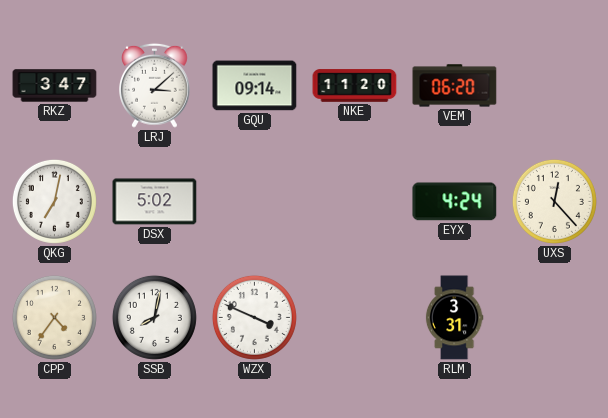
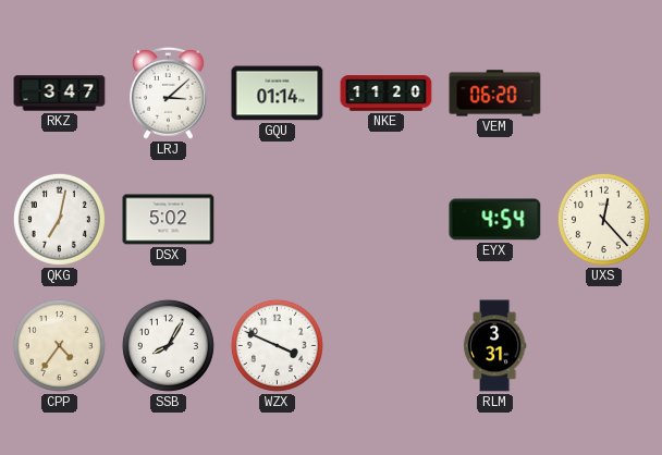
GQU: 09:14 -> 01:14 (278, 94)
EYX: 4:24 -> 4:54 (495, 220)
SSB: 8:02 -> 8:05 (168, 345)
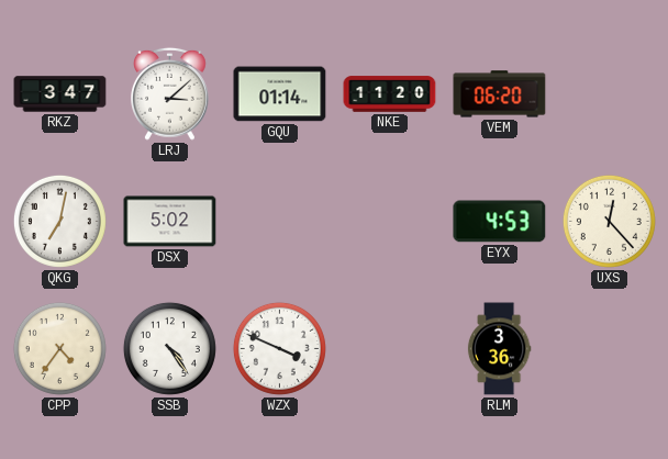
EYX: 4:54 -> 4:53 (500, 222)
SSB: 8:05 -> 4:24 (169, 348)
RLM: 3:31 -> 3:36 (499, 349)
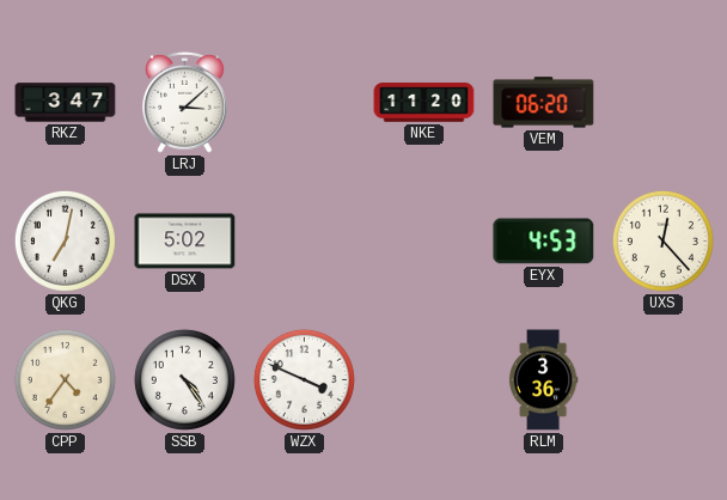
GQU: 01:14 -> none (280, 94)
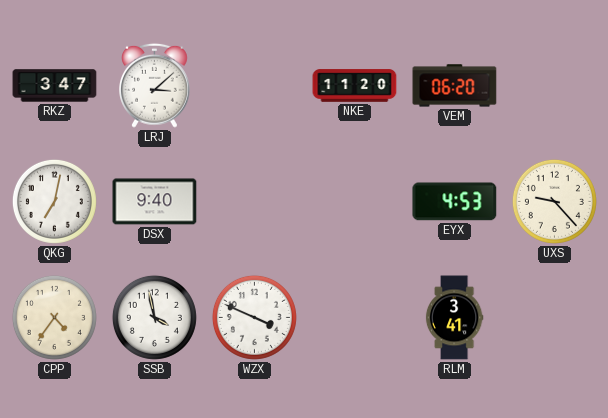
DSX: 5:02 -> 9:40 (155, 202)
UXS: 12:23 -> 9:23 (554, 201)
SSB: 4:24 -> 3:58 (154, 317)
RLM: 3:36 -> 3:41 (454, 318)
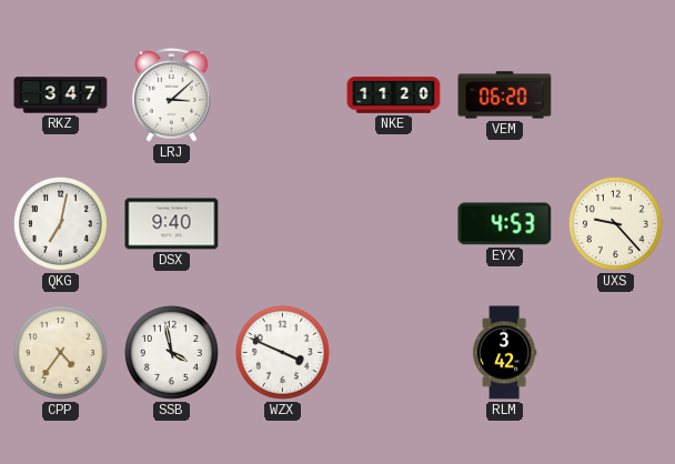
RLM: 3:41 -> 3:42 (504, 353)
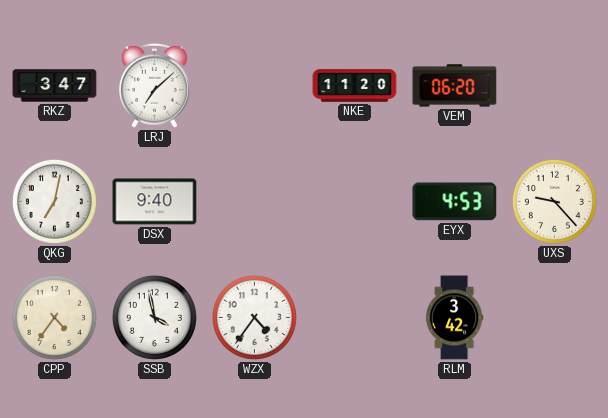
LRJ: 3:08 -> 7:08 (155, 85)
WZX: 3:49 -> 4:36 (254, 317)
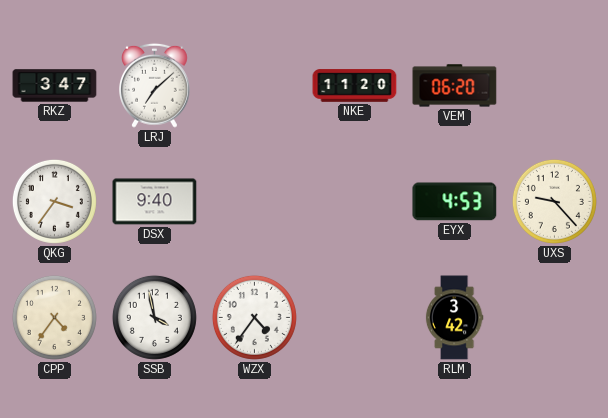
QKG: 7:02 -> 3:36 (54, 201)
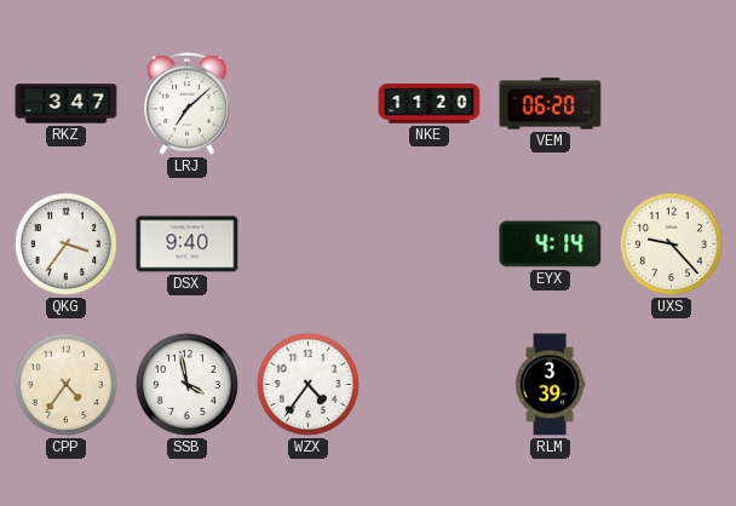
EYX: 4:53 -> 4:14 (551, 245)
RLM: 3:42 -> 3:39 (550, 385)
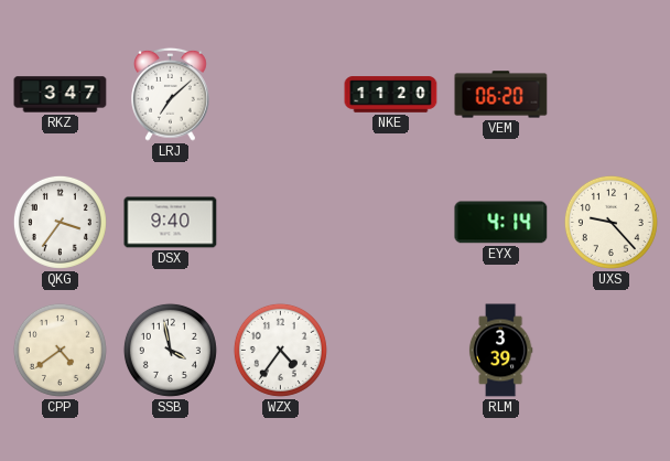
CPP: 4:36 -> 4:39 (60, 350)
